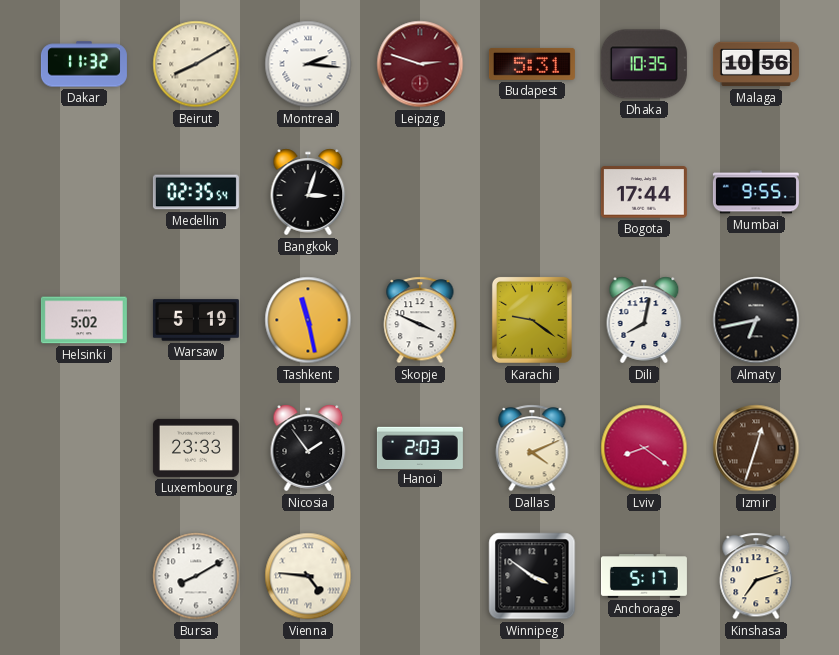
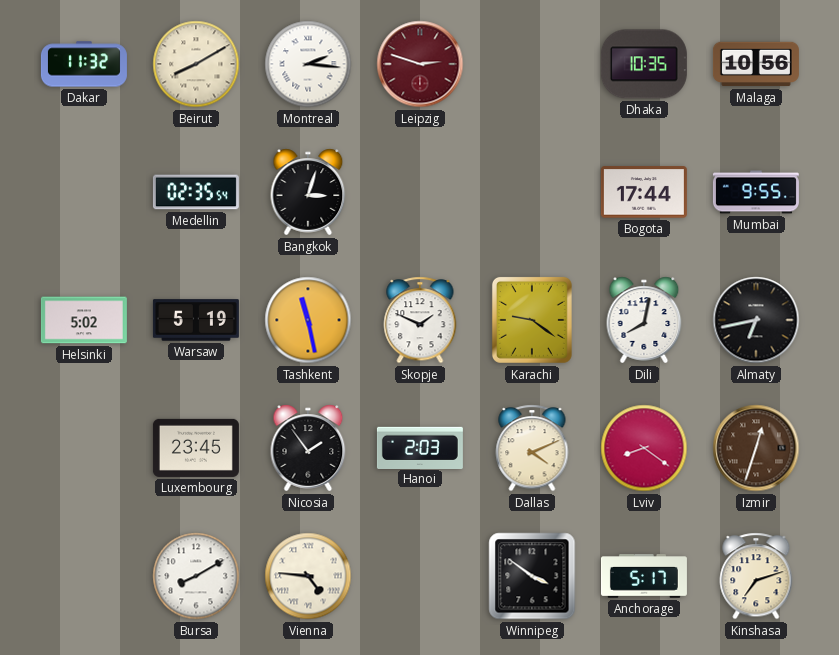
Budapest: 5:31 -> none (532, 64)
Skopje: 3:49 -> 1:49 (420, 320)
Luxembourg: 23:33 -> 23:45 (196, 448)
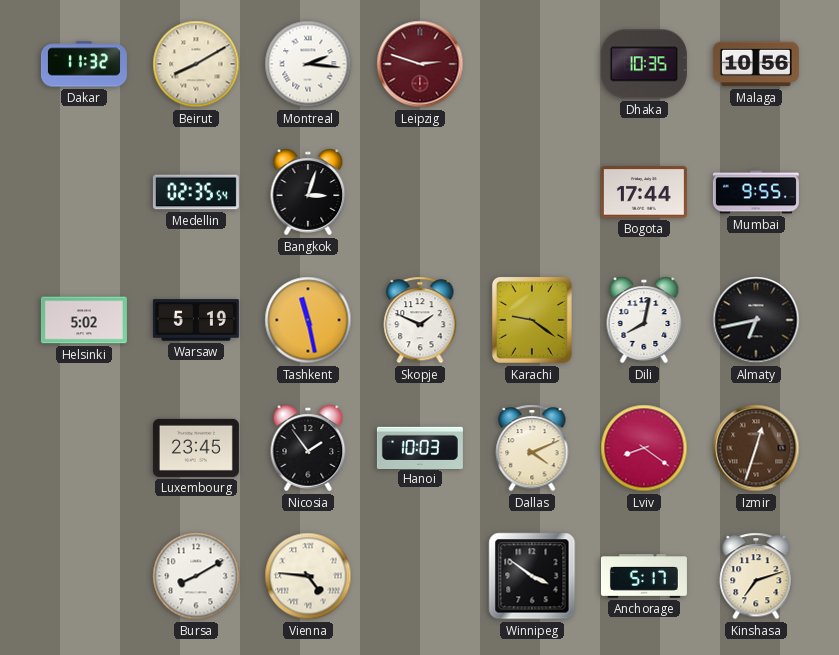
Hanoi: 2:03 -> 10:03 (420, 447)
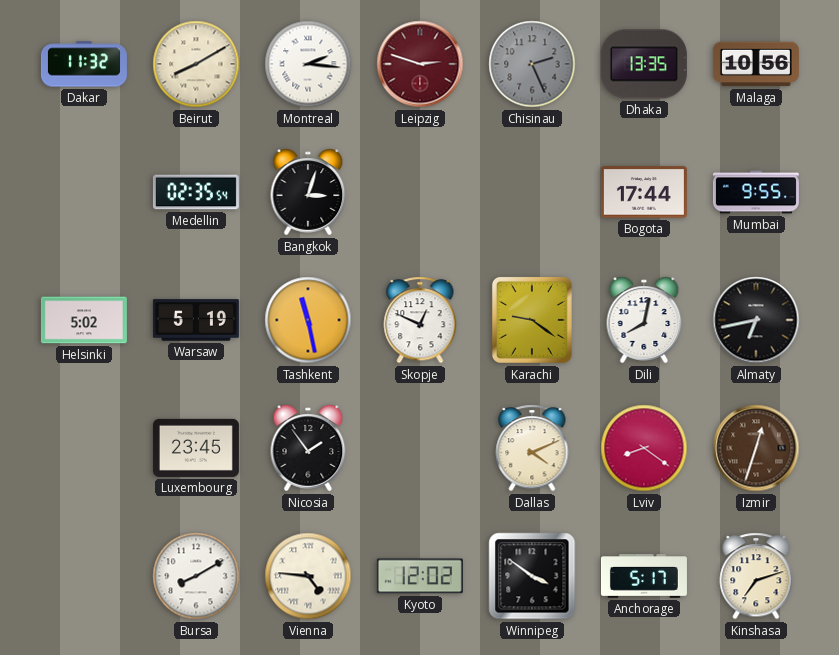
Chisinau: none -> 2:26 (532, 64)
Dhaka: 10:35 -> 13:35 (644, 64)
Skopje: 1:49 -> 12:49 (420, 320)
Hanoi: 10:03 -> none (420, 447)
Kyoto: none -> 12:02 (420, 576)
